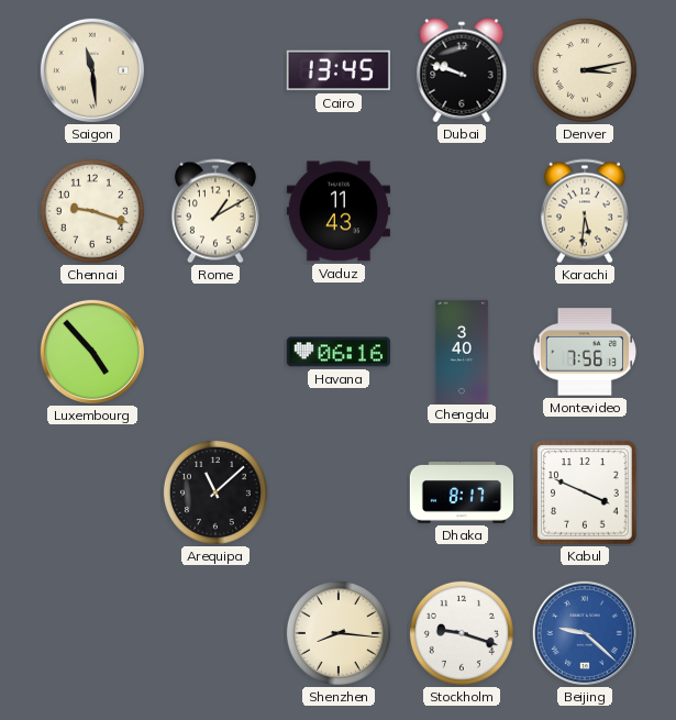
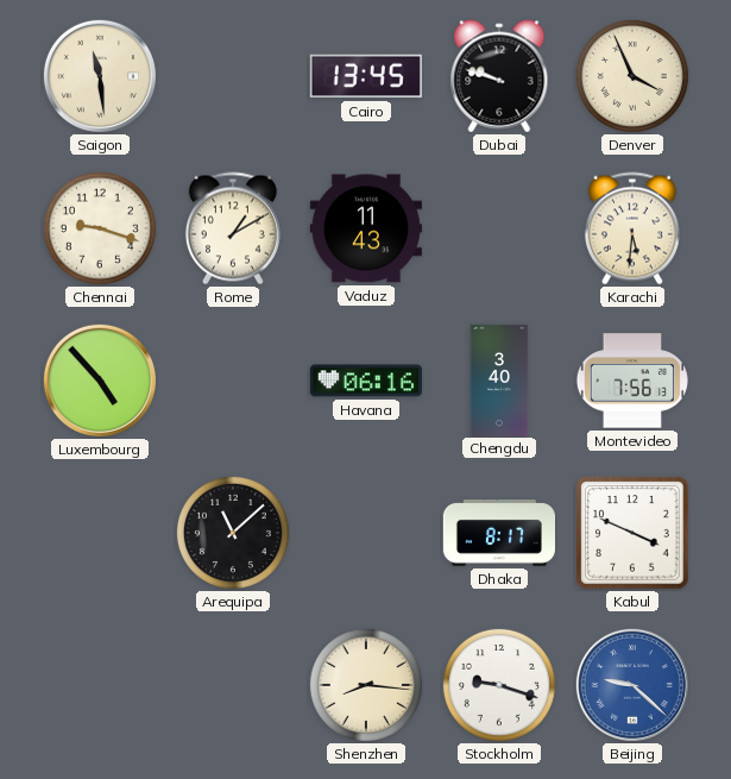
Denver: 3:13 -> 3:56 (632, 76)
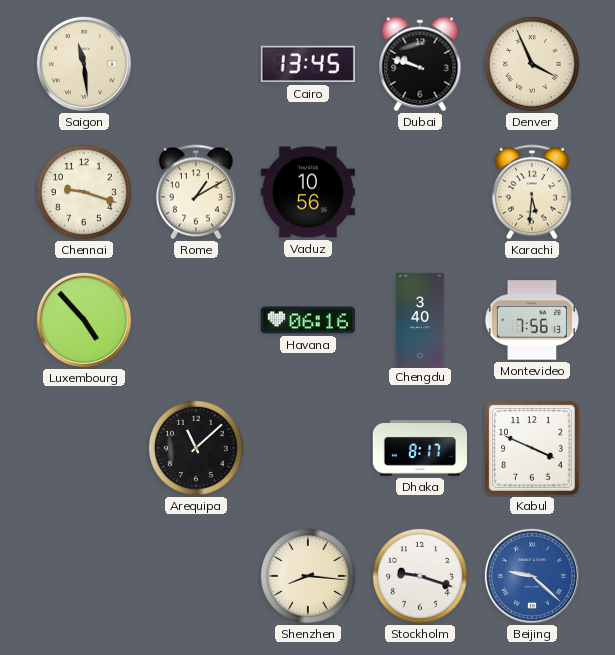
Vaduz: 11:43 -> 10:56 (308, 192)
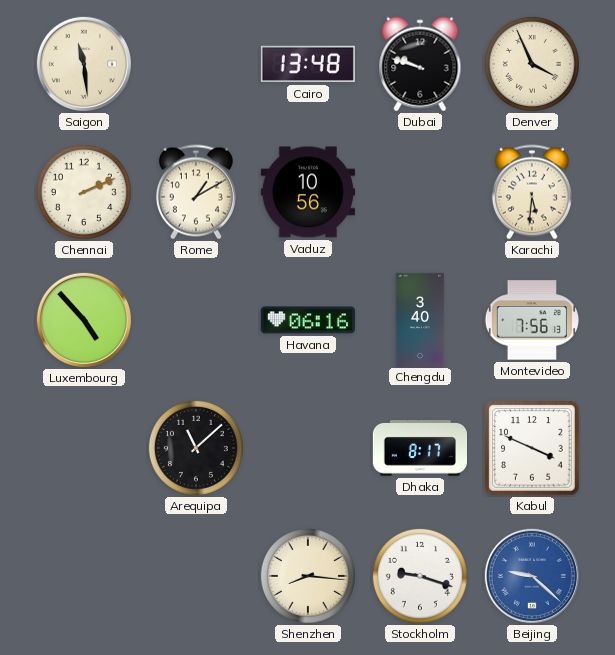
Cairo: 13:45 -> 13:48 (308, 64)
Chennai: 9:18 -> 2:11 (84, 192)
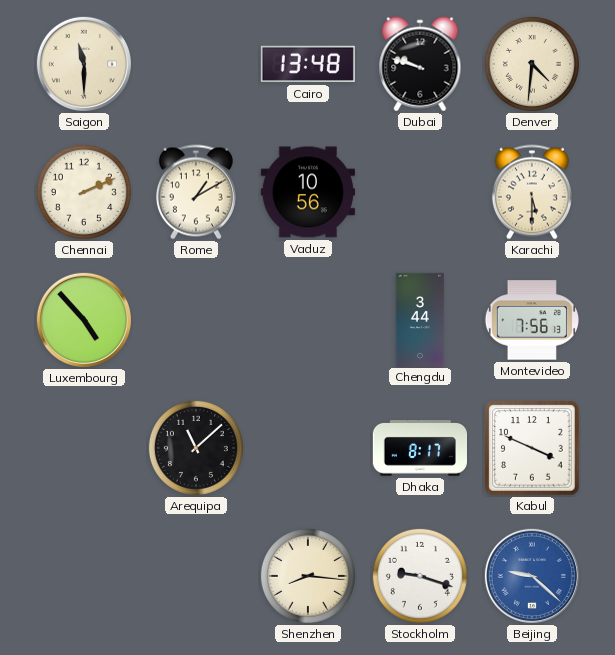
Saigon: 11:29 -> 11:30 (84, 64)
Denver: 3:56 -> 4:31 (532, 64)
Karachi: 5:31 -> 5:30 (532, 192)
Havana: 06:16 -> none (308, 320)
Chengdu: 3:40 -> 3:44 (420, 319)
